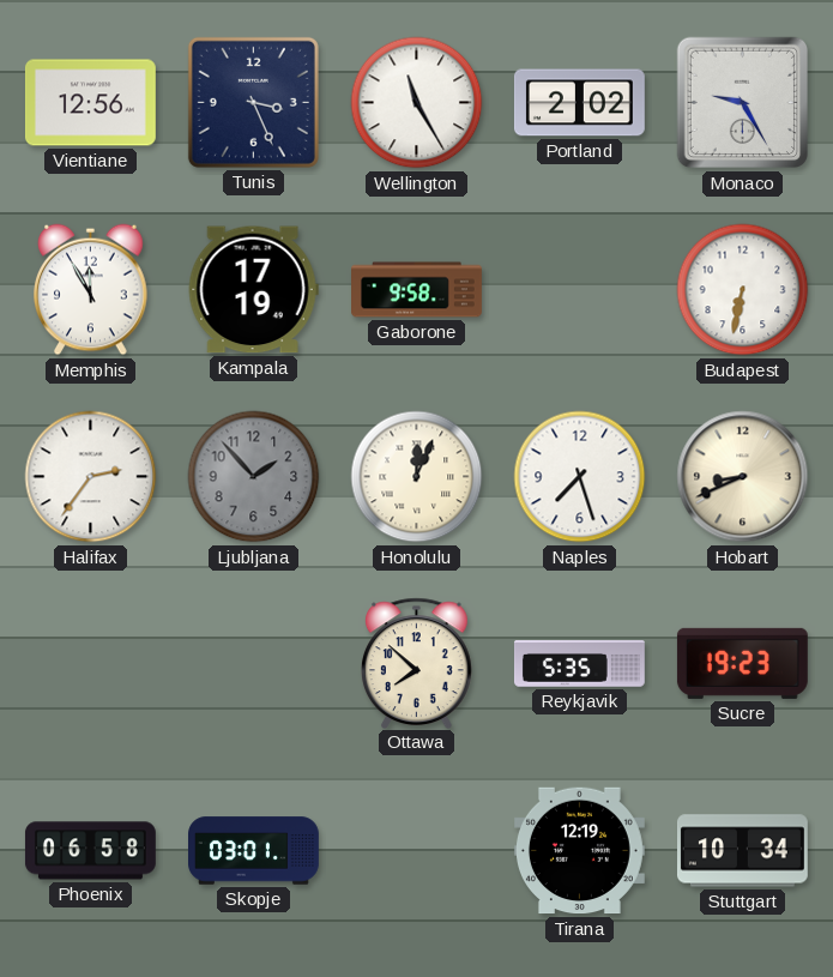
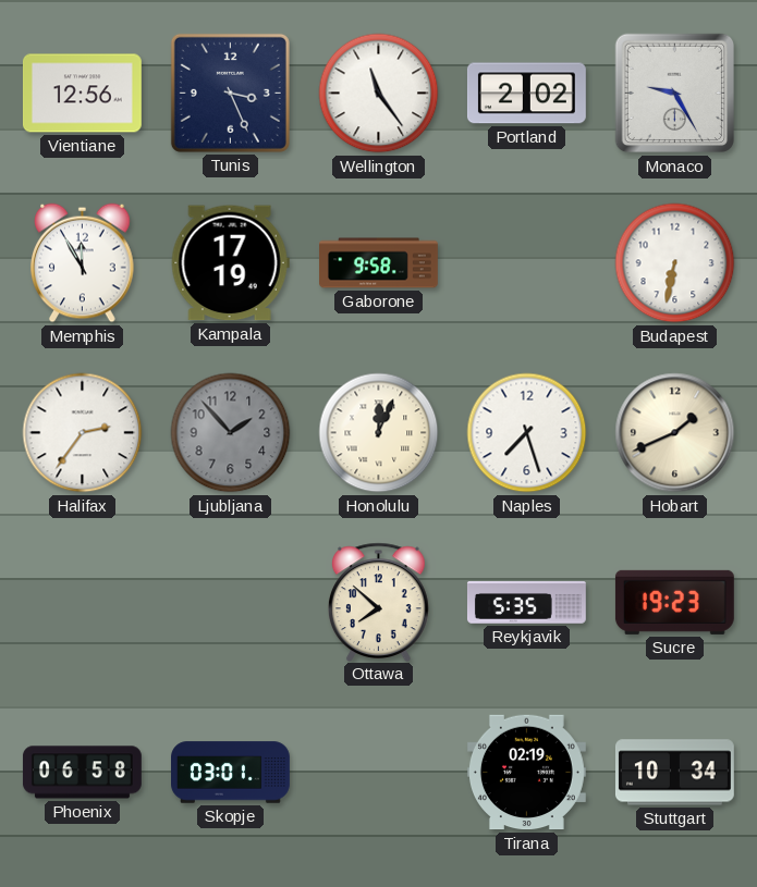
Wellington: 11:25 -> 11:24 (379, 94)
Hobart: 8:41 -> 1:41 (675, 433)
Tirana: 12:19 -> 02:19 (526, 773)
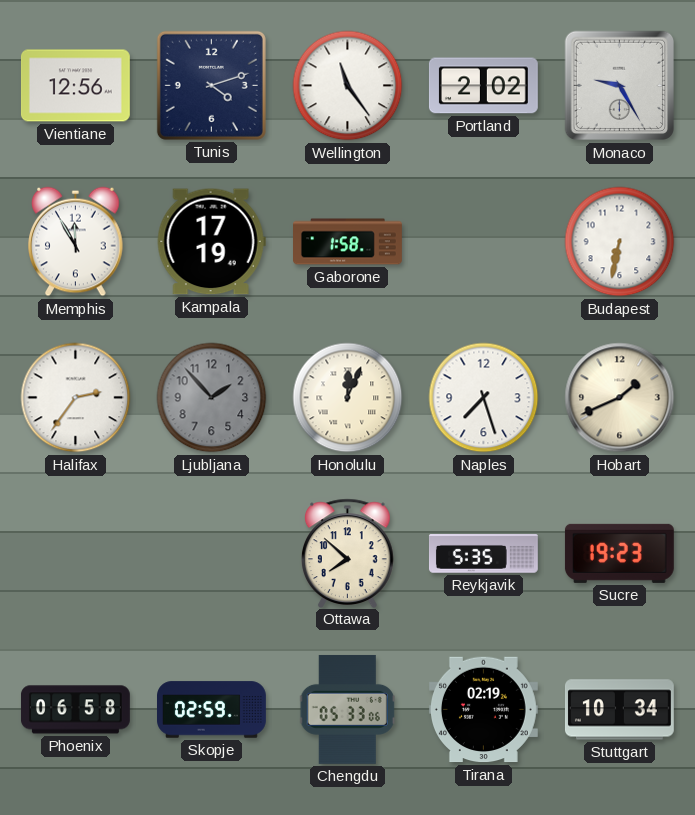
Tunis: 3:26 -> 4:12 (211, 85)
Gaborone: 9:58 -> 1:58 (348, 242)
Skopje: 03:01 -> 02:59 (212, 710)
Chengdu: none -> 05:33 (347, 709)
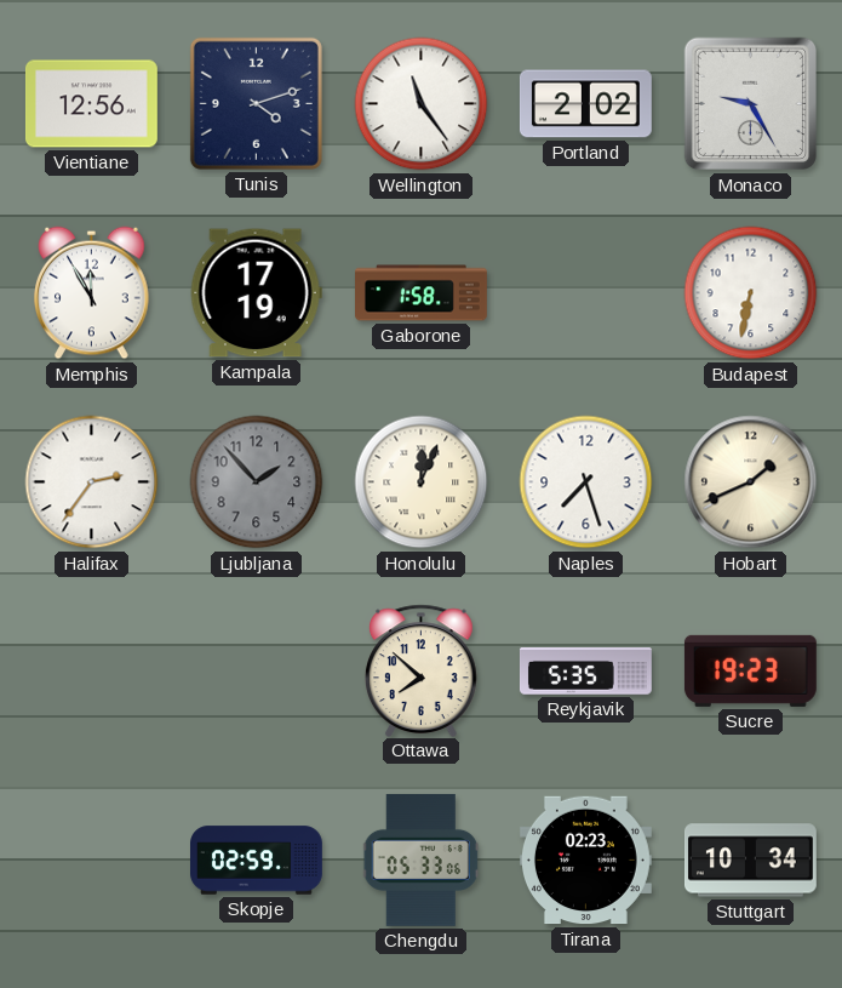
Phoenix: 06:58 -> none (75, 710)
Tirana: 02:19 -> 02:23 (585, 861)
